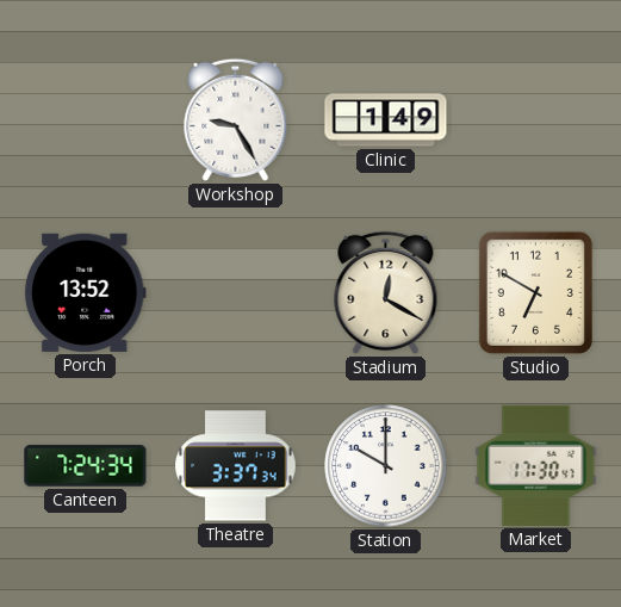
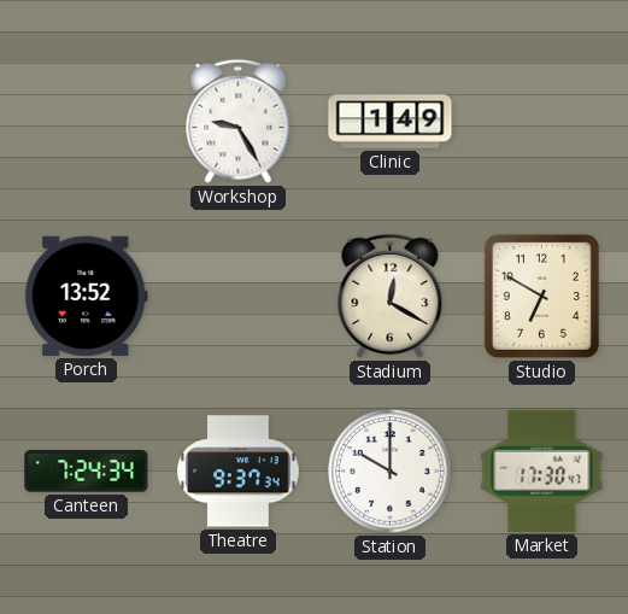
Theatre: 3:37 -> 9:37 (239, 472)
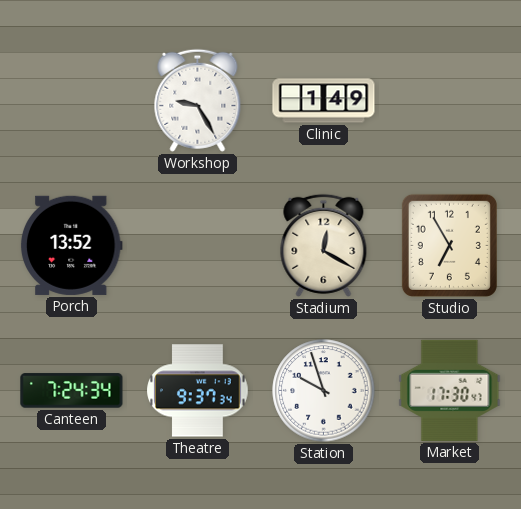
Studio: 6:50 -> 6:55 (449, 245)
Station: 10:00 -> 9:57 (324, 391)
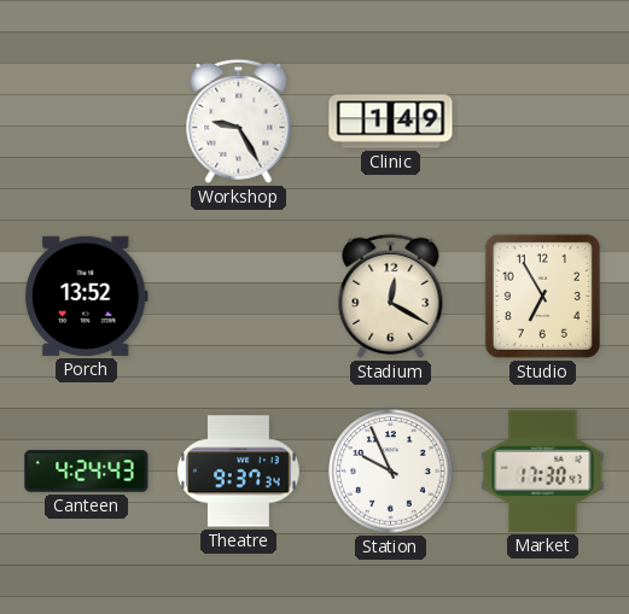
Canteen: 7:24 -> 4:24 (87, 472)
Station: 9:57 -> 9:56 (391, 472)
